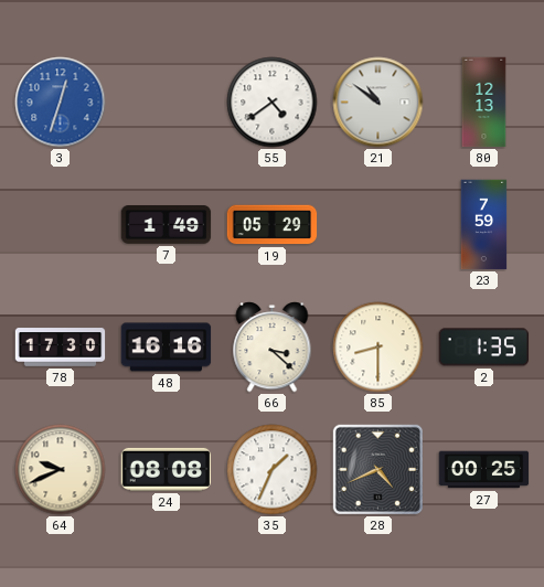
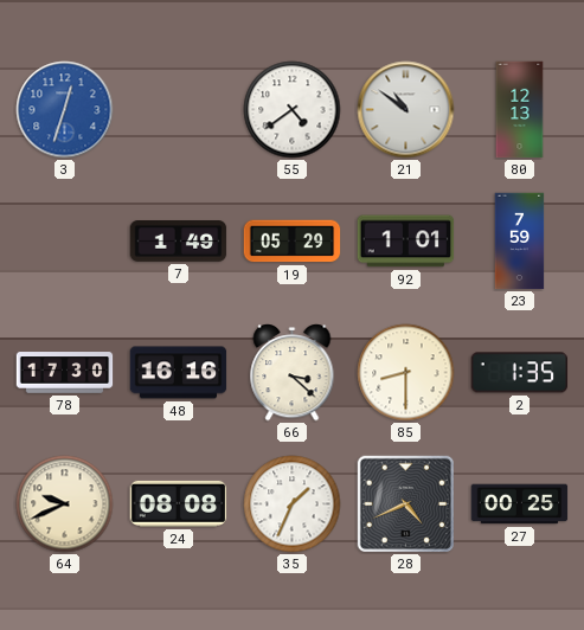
92: none -> 1:01 (406, 242)
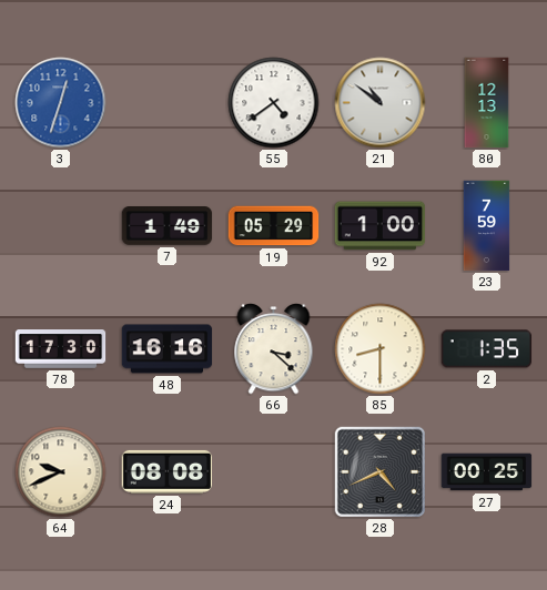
92: 1:01 -> 1:00 (381, 226)
35: 1:34 -> none (293, 504)
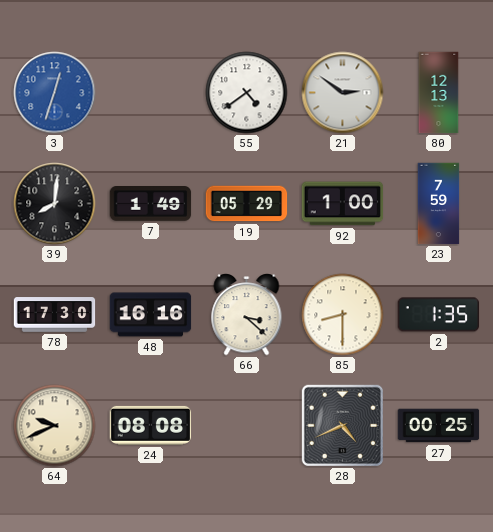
21: 10:51 -> 2:51 (343, 93)
39: none -> 8:01 (55, 204)
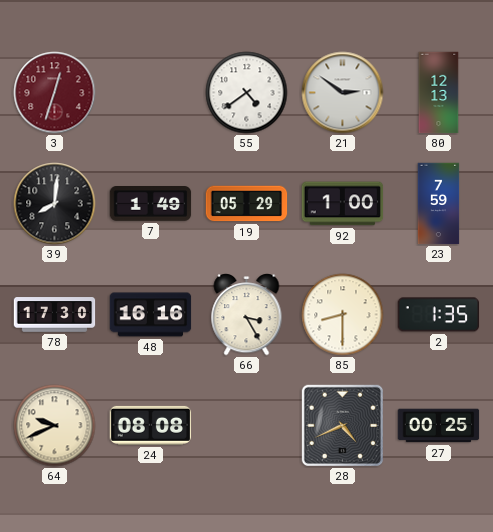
3 dial: blue -> burgundy (55, 93)
66: 3:22 -> 3:25 (247, 315)
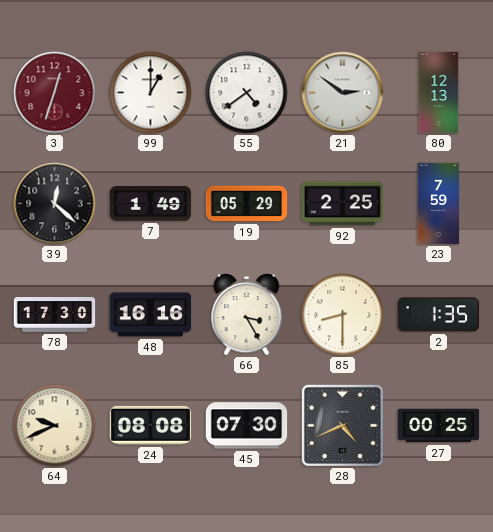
99: none -> 1:00 (151, 93)
39: 8:01 -> 12:22 (55, 204)
92: 1:00 -> 2:25 (343, 204)
45: none -> 07:30 (247, 426)
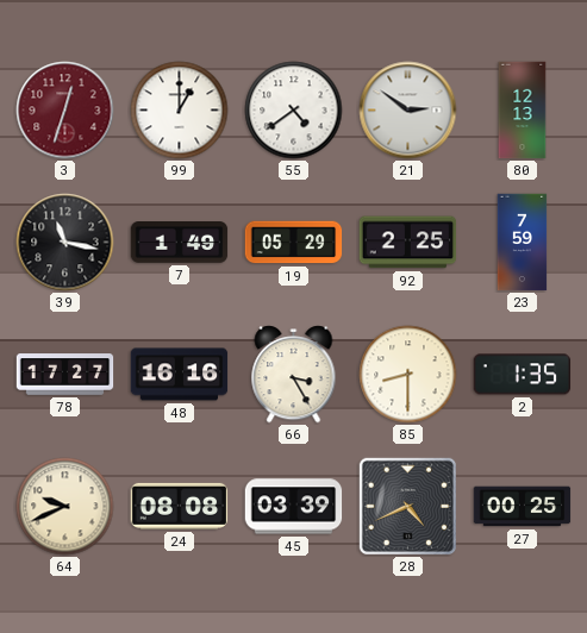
39: 12:22 -> 11:17 (65, 243)
78: 17:30 -> 17:27 (65, 375)
45: 07:30 -> 03:39 (294, 507)
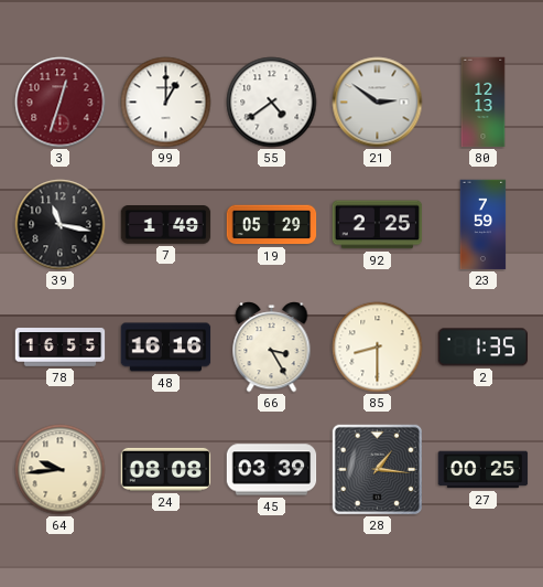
78: 17:27 -> 16:55 (61, 348)
64: 9:41 -> 9:44 (61, 470)
28: 4:41 -> 1:16 (377, 469)
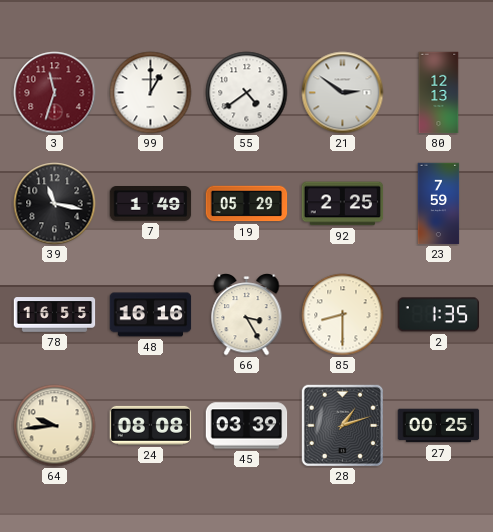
3: 12:33 -> 11:33 (55, 93)
28: 1:16 -> 1:12 (342, 425)
